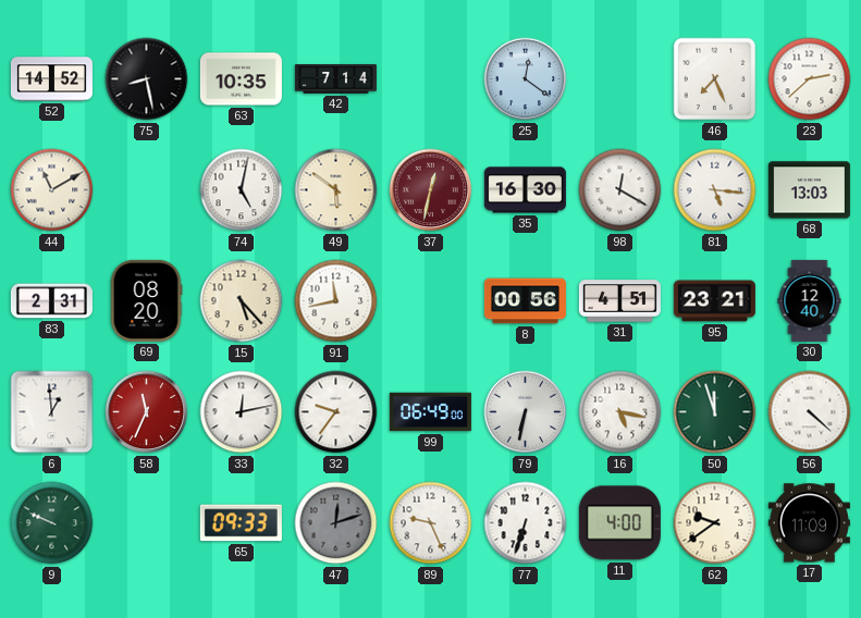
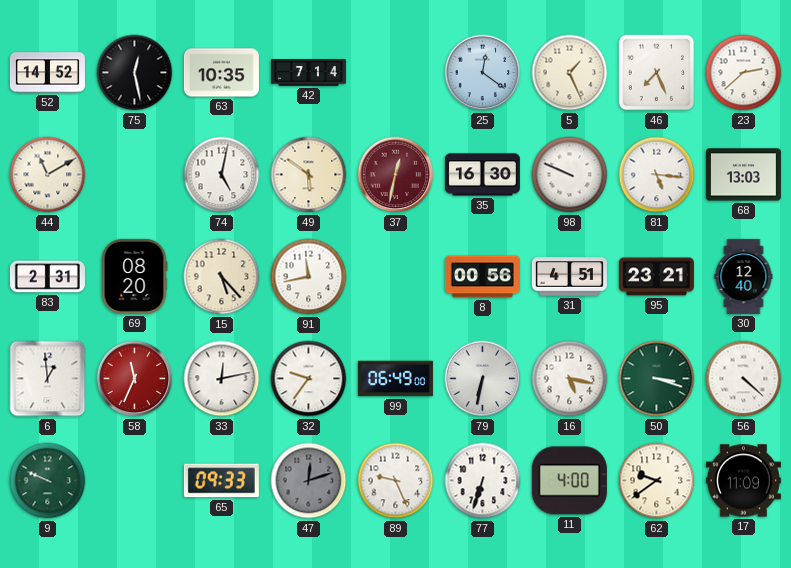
75: 8:28 -> 12:28 (135, 73)
5: none -> 1:26 (570, 73)
98: 12:20 -> 9:49 (570, 175)
50: 11:57 -> 3:18 (657, 379)
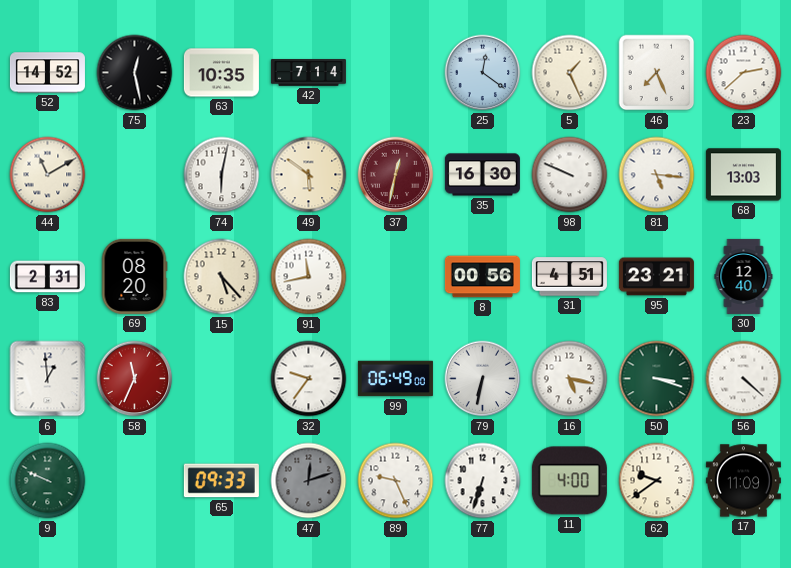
74: 5:02 -> 6:02 (222, 175)
33: 12:13 -> none (222, 379)
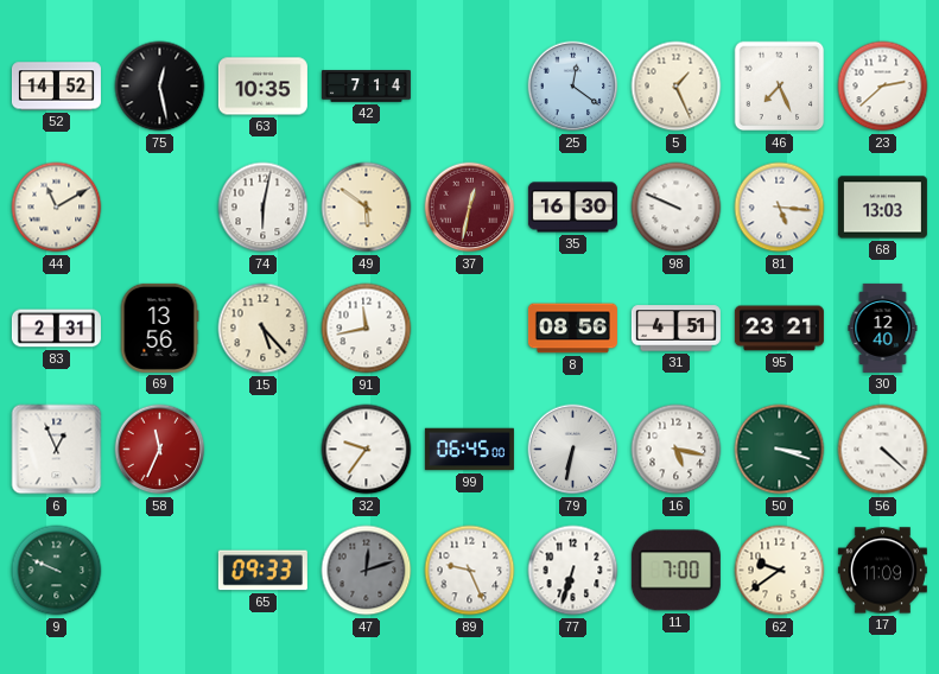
69: 08:20 -> 13:56 (159, 328)
8: 00:56 -> 08:56 (572, 329)
6: 12:59 -> 12:56 (57, 450)
99: 06:49 -> 06:45 (469, 450)
11: 4:00 -> 7:00 (675, 571)
